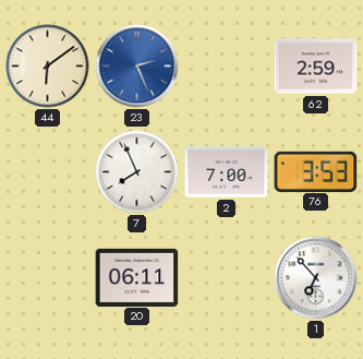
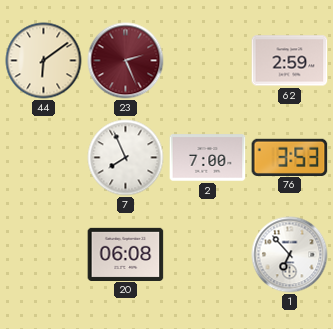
23 dial: blue -> burgundy (126, 61)
20: 06:11 -> 06:08 (126, 254)
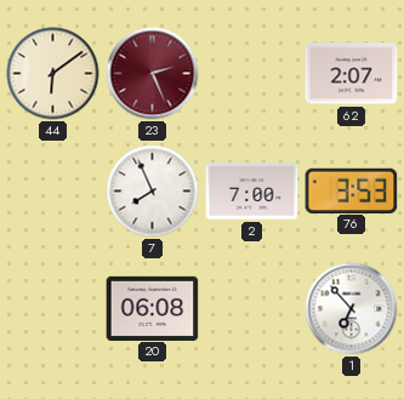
62: 2:59 -> 2:07 (352, 74)
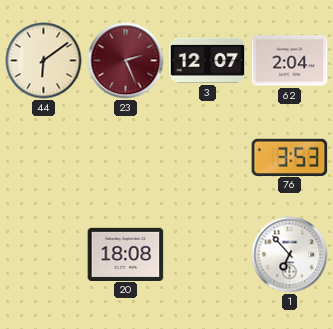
3: none -> 12:07 (208, 60)
62: 2:07 -> 2:04 (290, 61)
7: 7:56 -> none (153, 192)
2: 7:00 -> none (252, 192)
20: 06:08 -> 18:08 (126, 254)
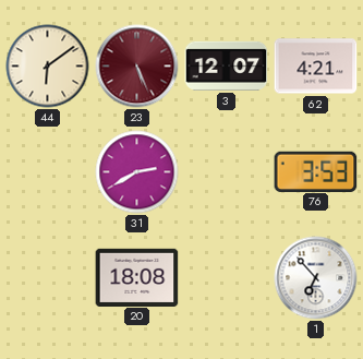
23: 2:26 -> 5:26 (137, 67)
62: 2:04 -> 4:21 (316, 67)
31: none -> 2:40 (137, 172)
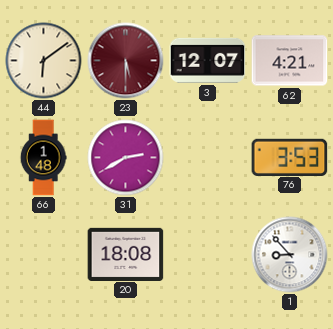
23: 5:26 -> 5:30 (126, 61)
66: none -> 1:48 (43, 158)
1: 6:53 -> 8:53 (290, 255)
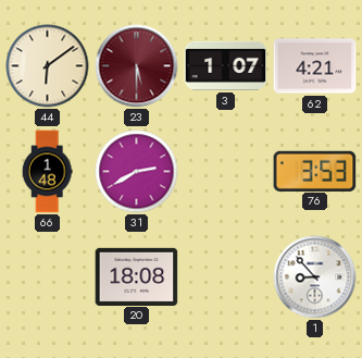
3: 12:07 -> 1:07 (226, 65)
